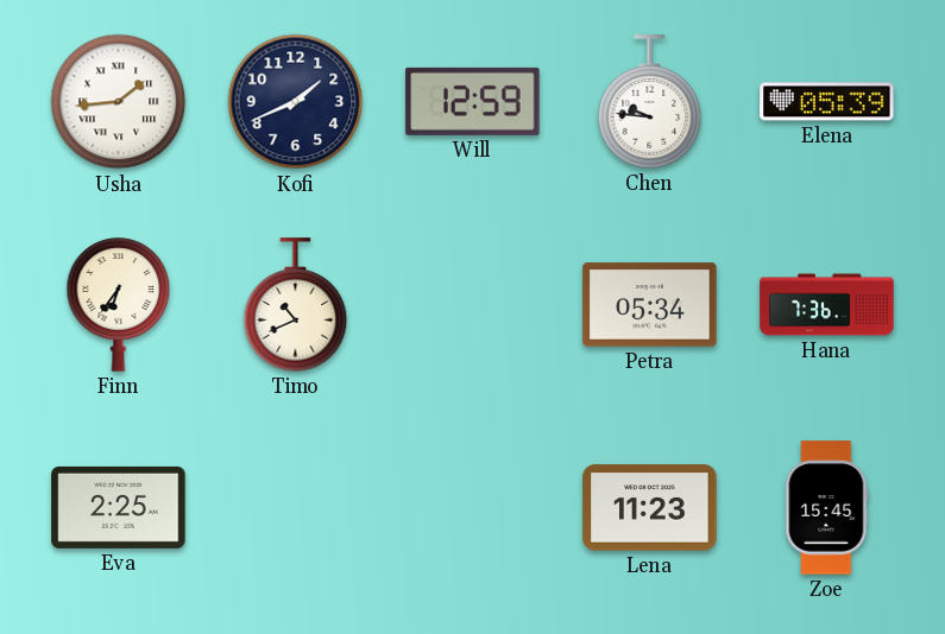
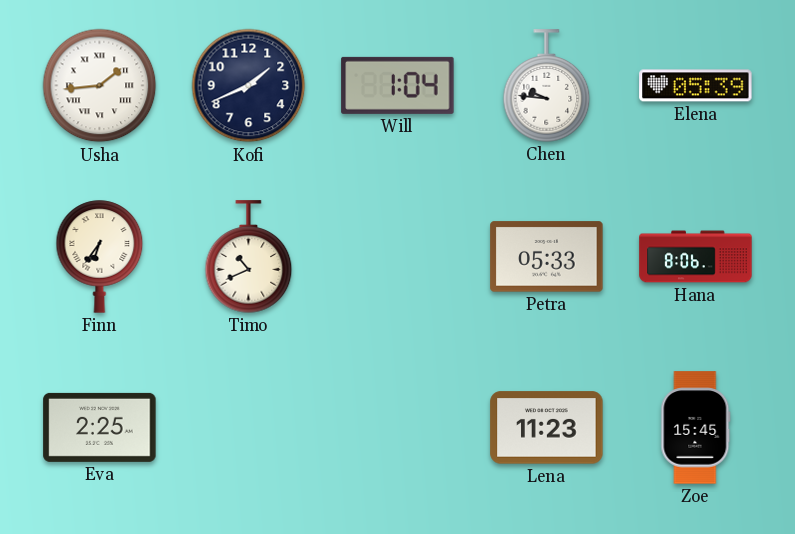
Will: 12:59 -> 1:04 (398, 85)
Petra: 05:34 -> 05:33 (547, 257)
Hana: 7:36 -> 8:06 (696, 257)
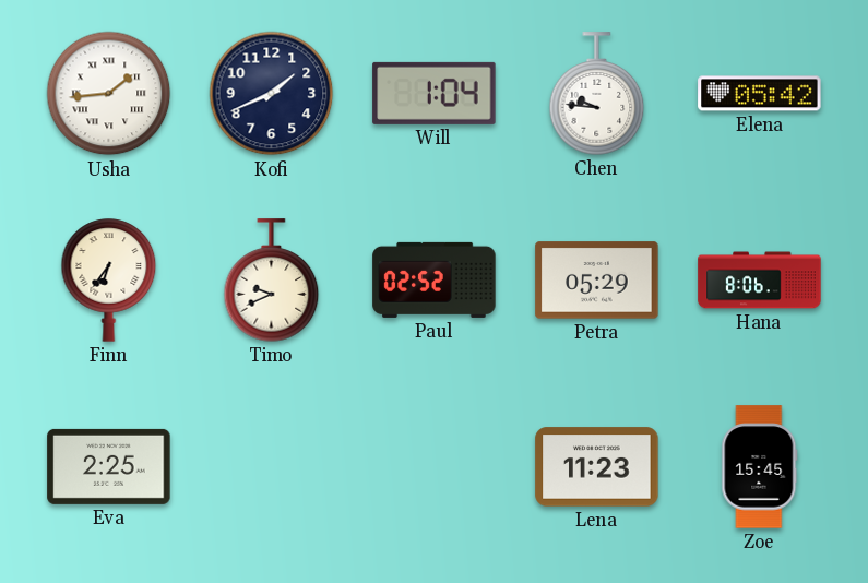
Elena: 05:39 -> 05:42 (760, 94)
Timo: 10:41 -> 9:41 (272, 281)
Paul: none -> 02:52 (435, 279)
Petra: 05:33 -> 05:29 (597, 281)
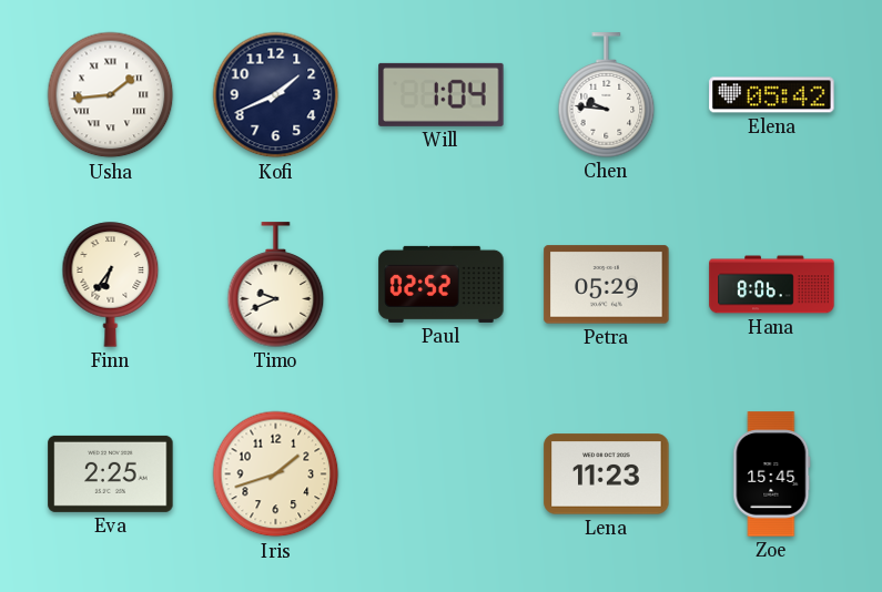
Iris: none -> 1:42 (276, 474)
